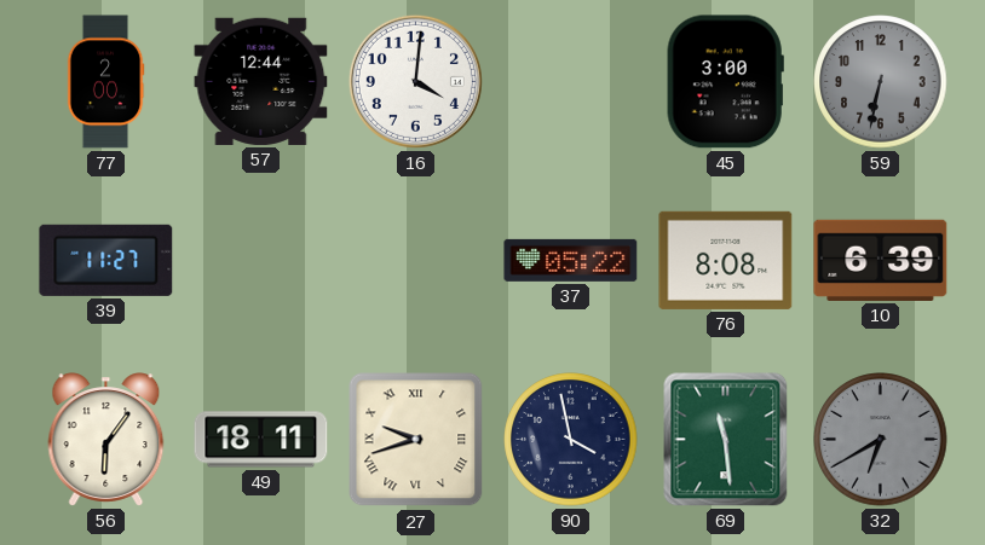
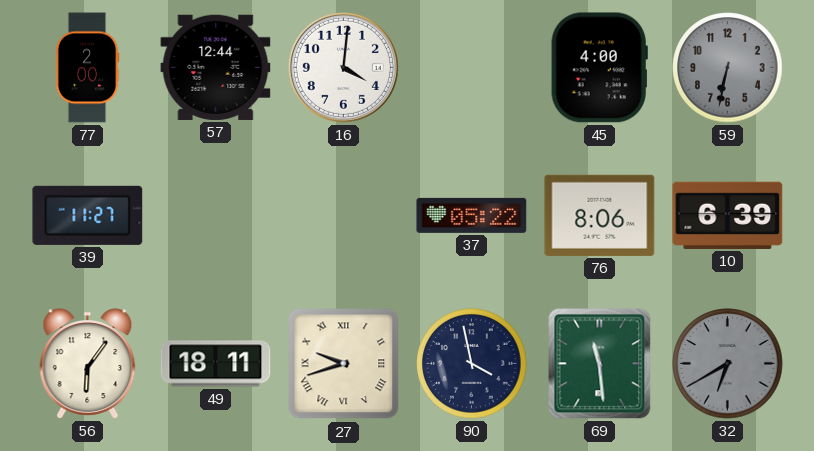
45: 3:00 -> 4:00 (599, 68)
76: 8:08 -> 8:06 (600, 215)
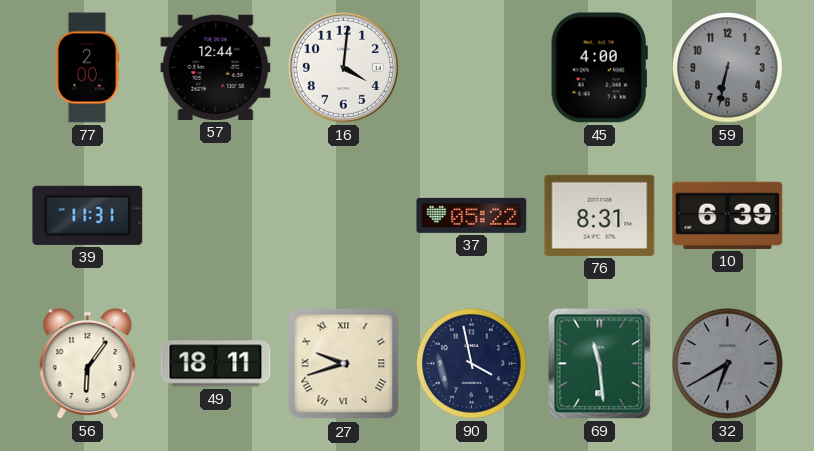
39: 11:27 -> 11:31 (88, 215)
76: 8:06 -> 8:31 (600, 215)
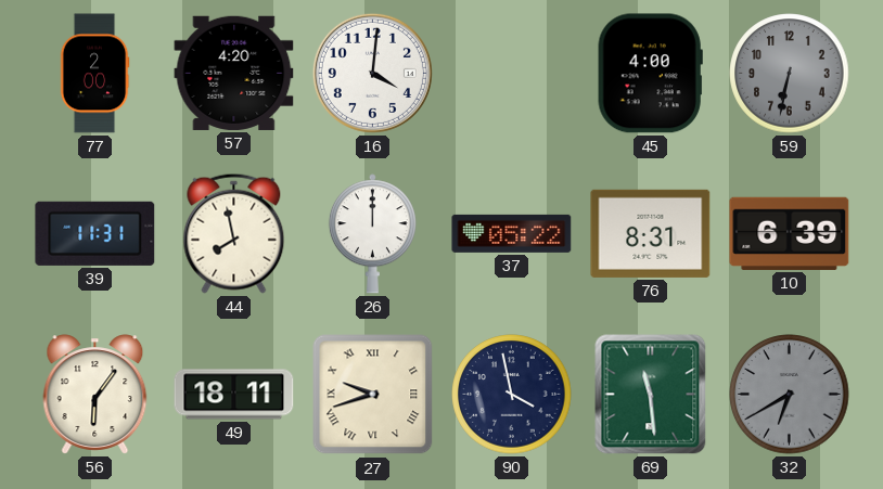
57: 12:44 -> 4:20 (234, 73)
44: none -> 7:58 (234, 233)
26: none -> 12:00 (372, 234)
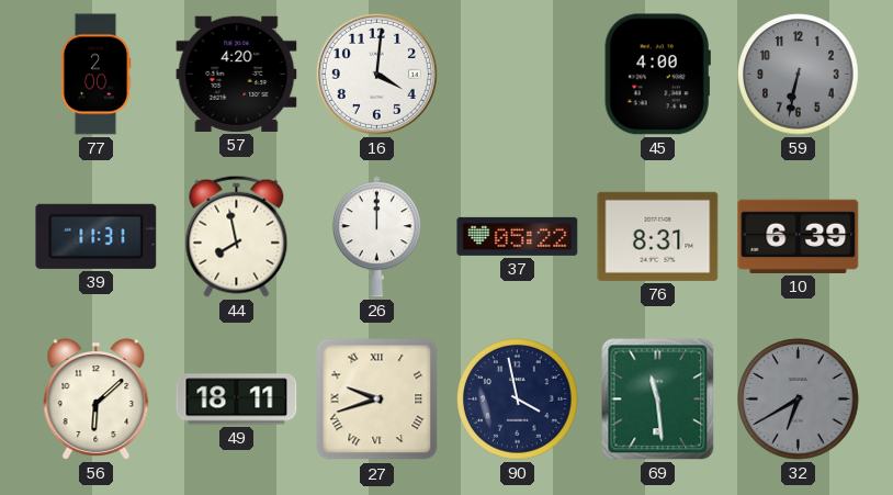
56: 6:06 -> 6:08 (97, 400)
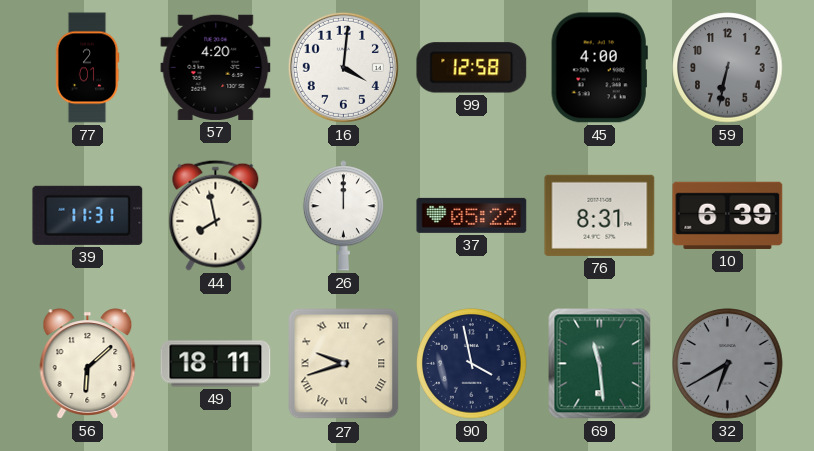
77: 2:00 -> 2:01 (87, 68)
99: none -> 12:58 (472, 68)
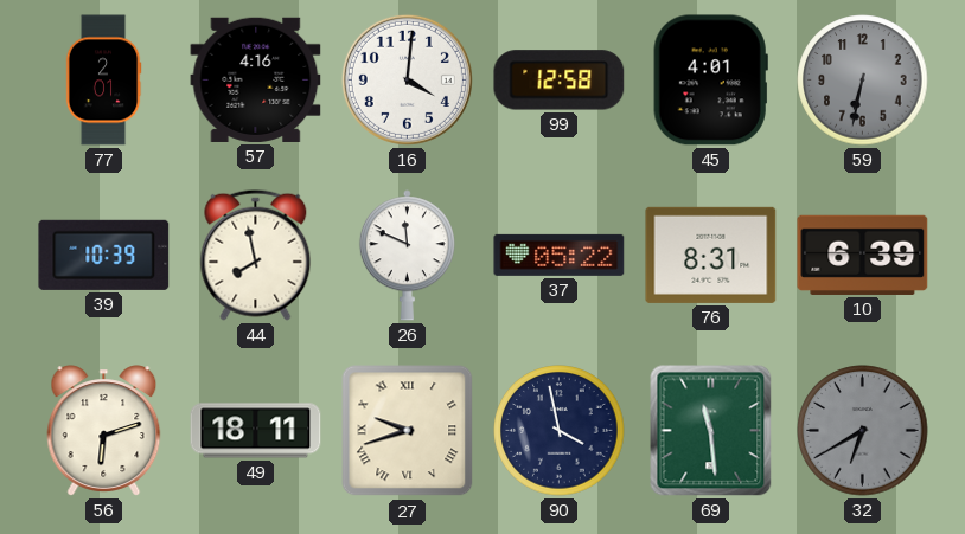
57: 4:20 -> 4:16 (256, 79)
45: 4:00 -> 4:01 (710, 81)
39: 11:31 -> 10:39 (104, 255)
26: 12:00 -> 11:49 (407, 256)
56: 6:08 -> 6:12 (104, 431)
